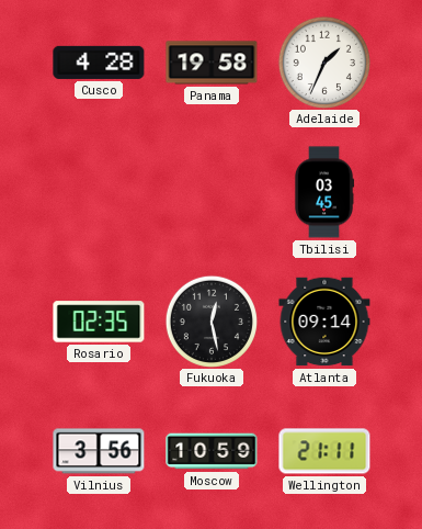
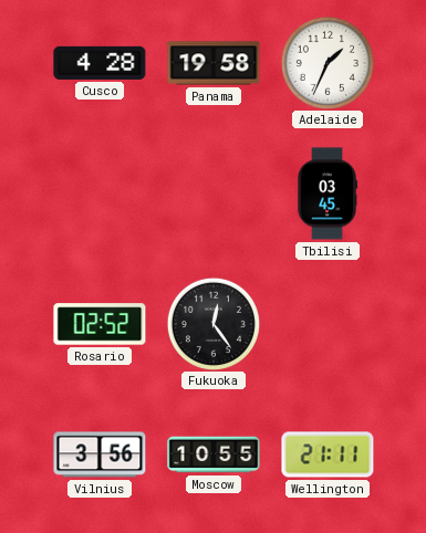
Rosario: 02:35 -> 02:52 (100, 324)
Fukuoka: 12:28 -> 12:24 (212, 323)
Atlanta: 09:14 -> none (324, 322)
Moscow: 10:59 -> 10:55 (214, 454)
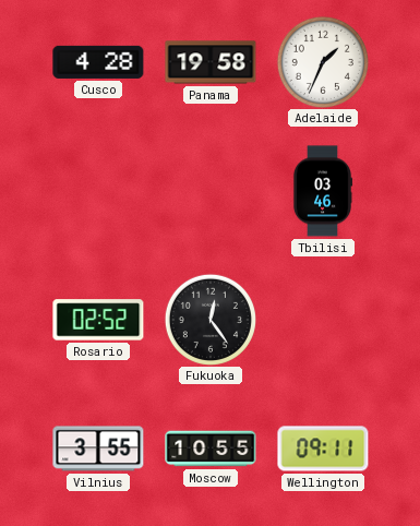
Tbilisi: 03:45 -> 03:46 (323, 191)
Vilnius: 3:56 -> 3:55 (98, 449)
Wellington: 21:11 -> 09:11 (323, 449)
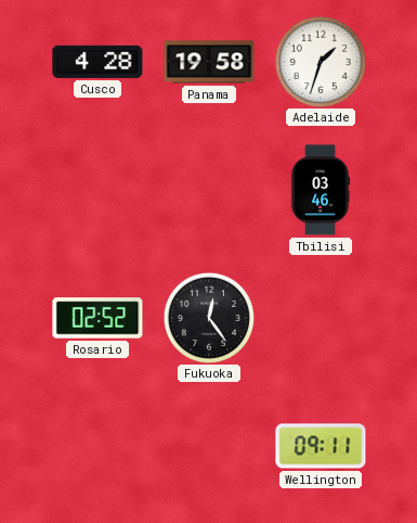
Adelaide: 1:34 -> 1:33 (320, 61)
Vilnius: 3:55 -> none (98, 449)
Moscow: 10:55 -> none (211, 449)
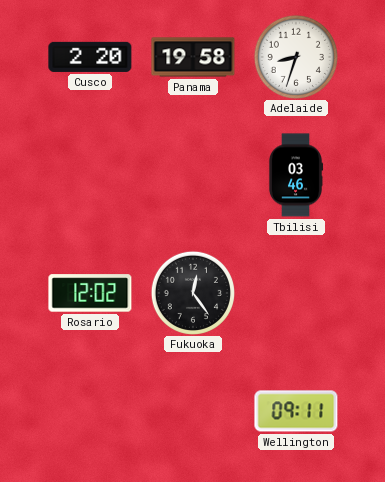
Cusco: 4:28 -> 2:20 (90, 57)
Adelaide: 1:33 -> 8:33 (295, 56)
Rosario: 02:52 -> 12:02 (90, 293)
